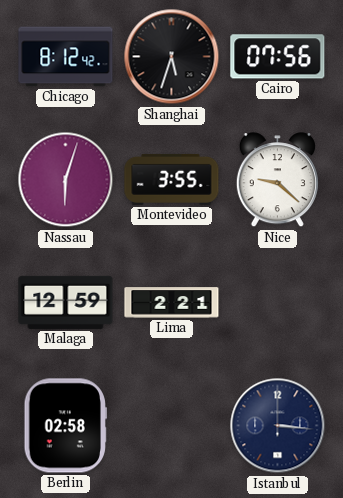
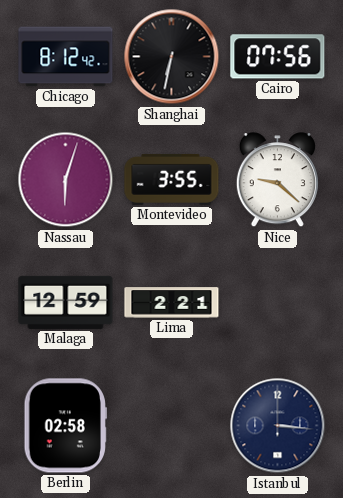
Shanghai: 5:33 -> 6:32 (172, 57)
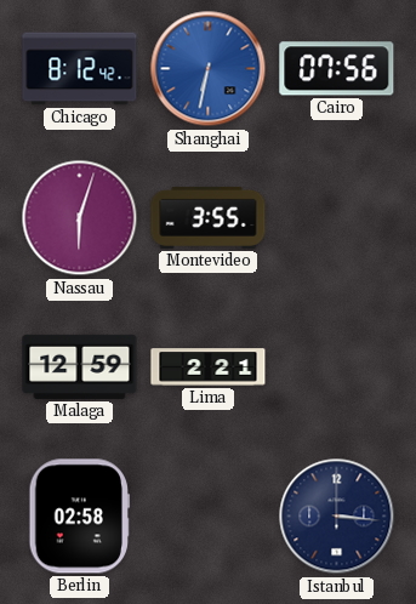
Shanghai dial: black -> blue (209, 69)
Nice: 9:22 -> none (277, 180)
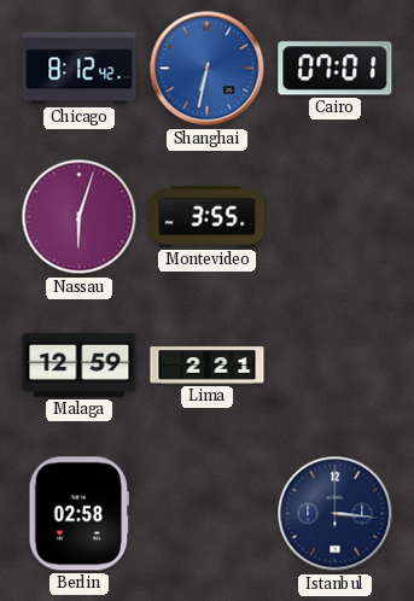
Cairo: 07:56 -> 07:01 (336, 69)
